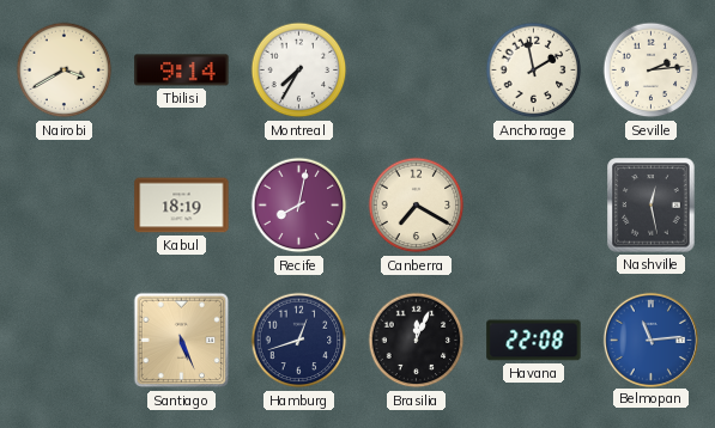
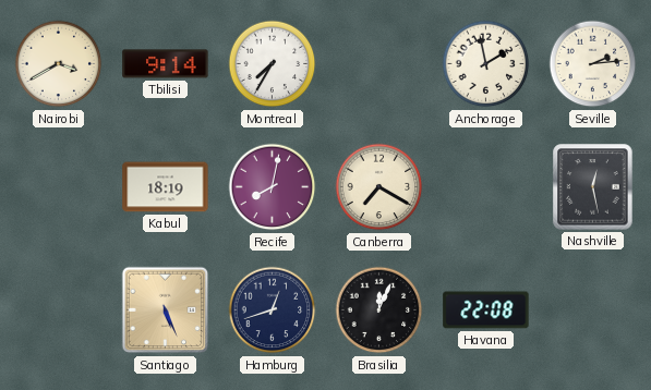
Belmopan: 11:14 -> none (650, 340)
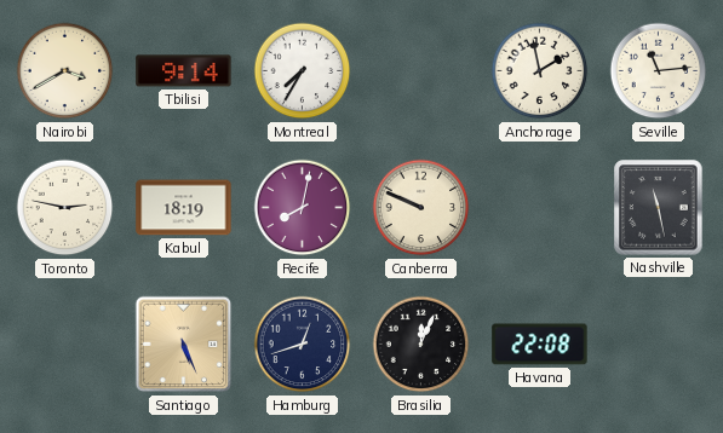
Seville: 2:14 -> 11:14 (659, 71)
Toronto: none -> 2:47 (65, 208)
Canberra: 7:20 -> 9:49 (421, 208)
Nashville: 12:28 -> 11:28 (659, 208)
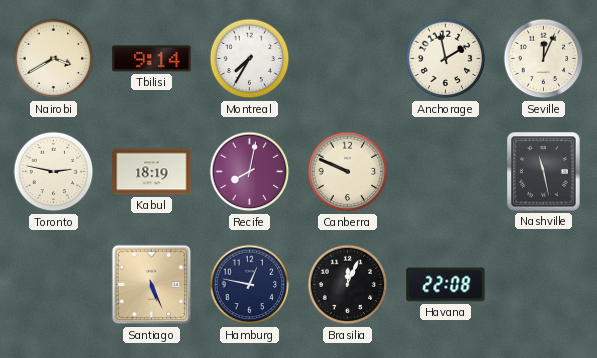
Seville: 11:14 -> 12:04 (544, 59)
Hamburg: 12:42 -> 12:47 (250, 285)
